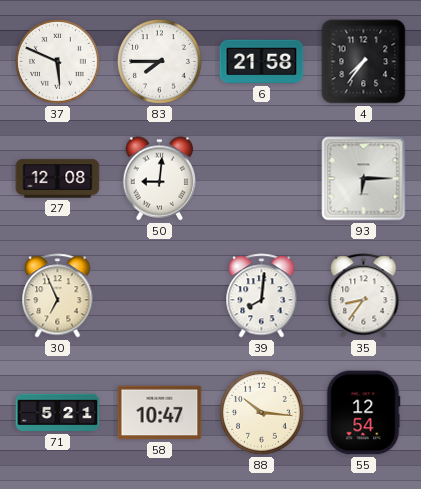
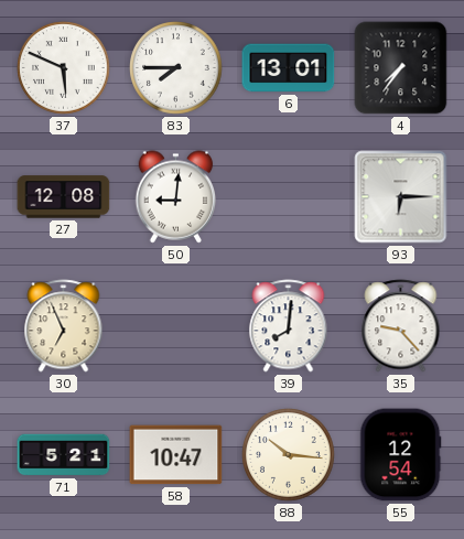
6: 21:58 -> 13:01 (289, 68)
35: 8:36 -> 9:23 (401, 326)
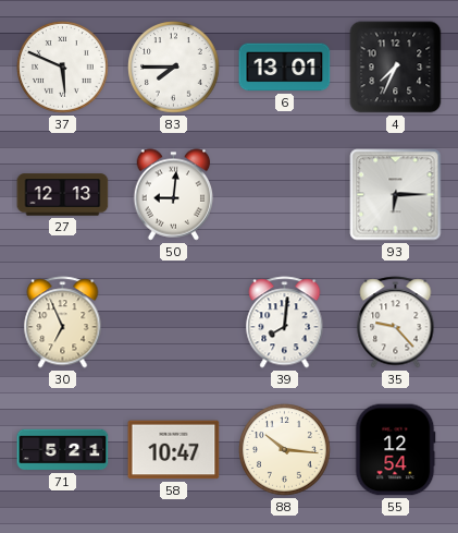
4: 7:36 -> 7:34 (396, 68)
27: 12:08 -> 12:13 (63, 195)
